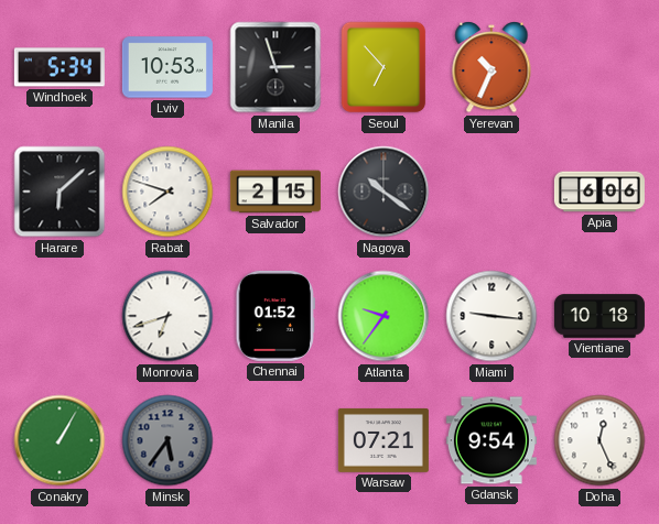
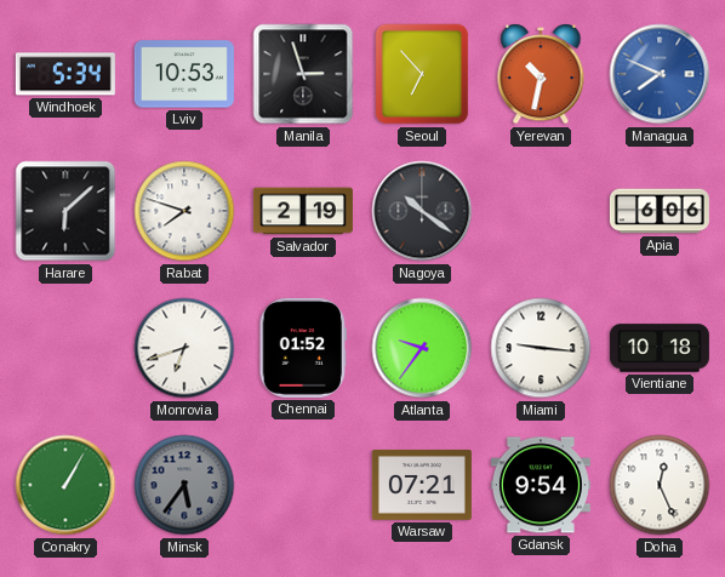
Yerevan: 10:34 -> 10:32 (541, 74)
Managua: none -> 7:49 (660, 74)
Salvador: 2:15 -> 2:19 (303, 211)
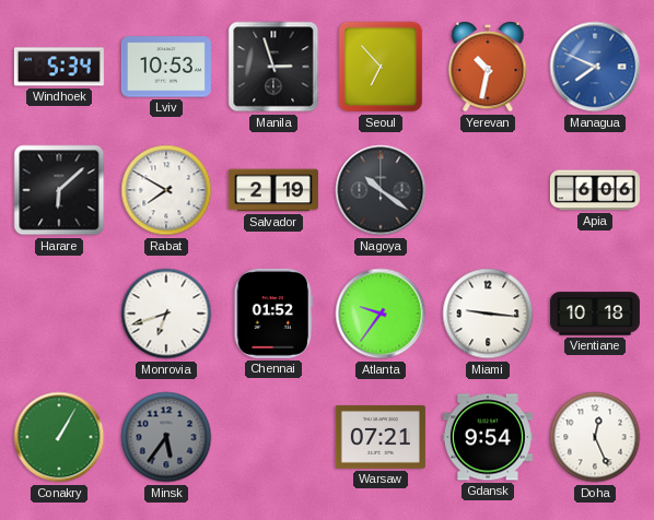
Rabat: 7:48 -> 7:50 (166, 190)
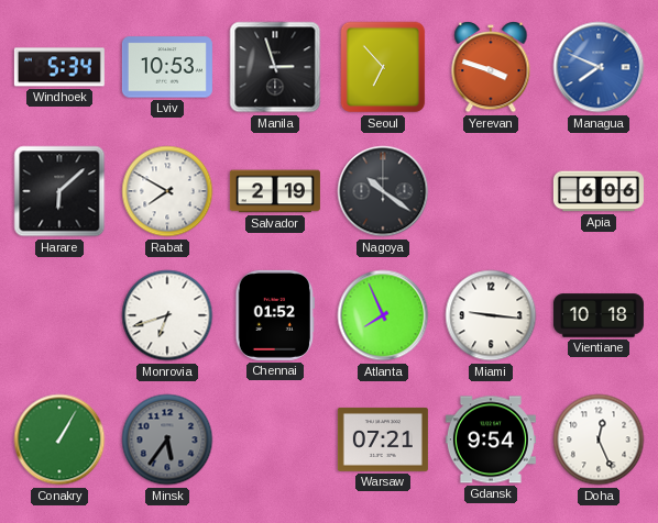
Yerevan: 10:32 -> 3:48 (491, 67)
Atlanta: 9:36 -> 7:56 (383, 315)
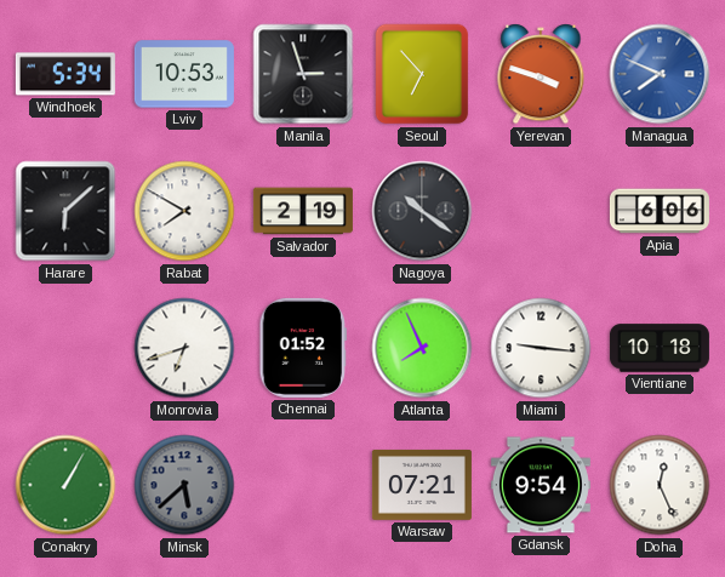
Minsk: 5:36 -> 5:38 (184, 485)
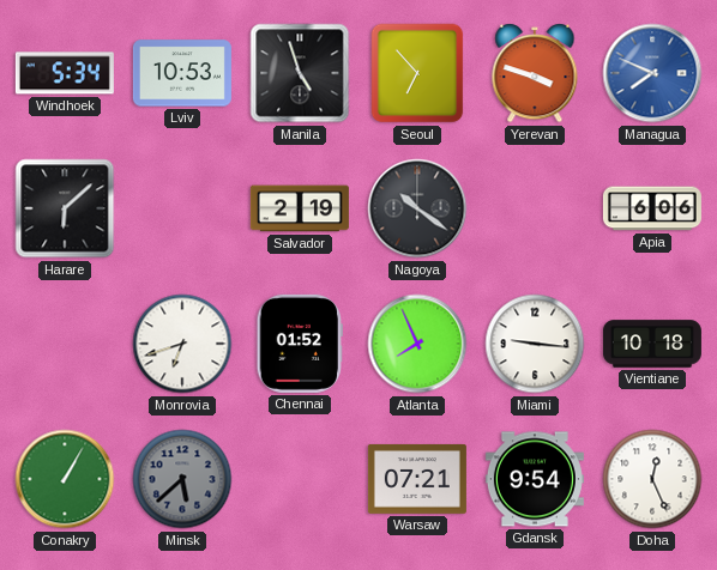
Manila: 2:57 -> 4:57 (300, 73)
Rabat: 7:50 -> none (184, 211)
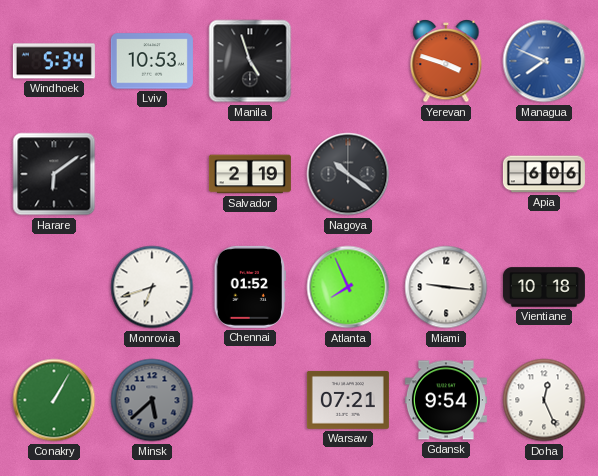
Seoul: 6:53 -> none (417, 73)
Harare: 6:08 -> 6:09 (54, 174)
